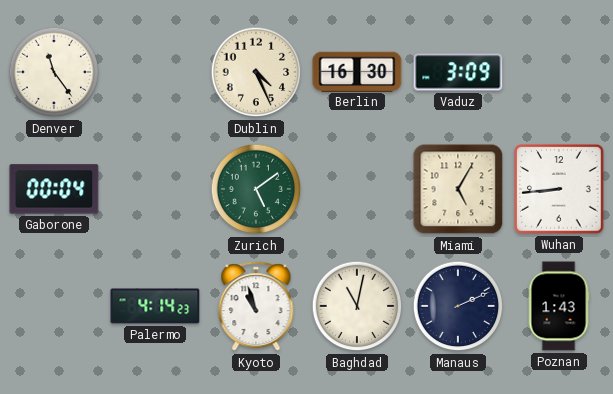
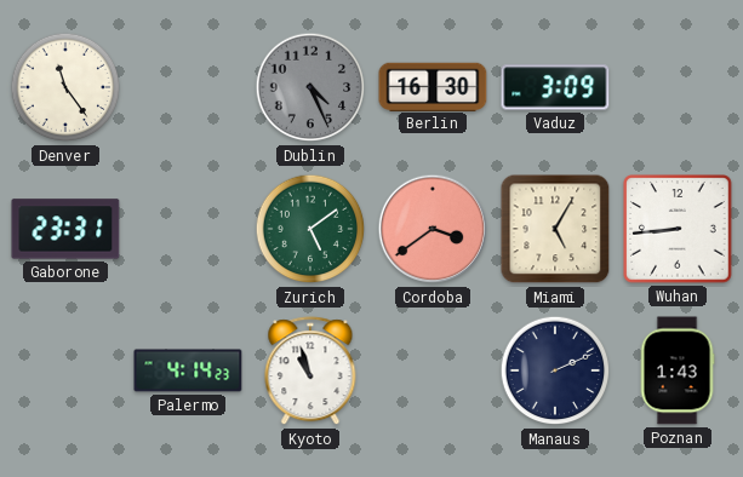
Dublin dial: cream -> grey (310, 87)
Gaborone: 00:04 -> 23:31 (65, 229)
Cordoba: none -> 3:39 (433, 229)
Baghdad: 11:02 -> none (357, 306)
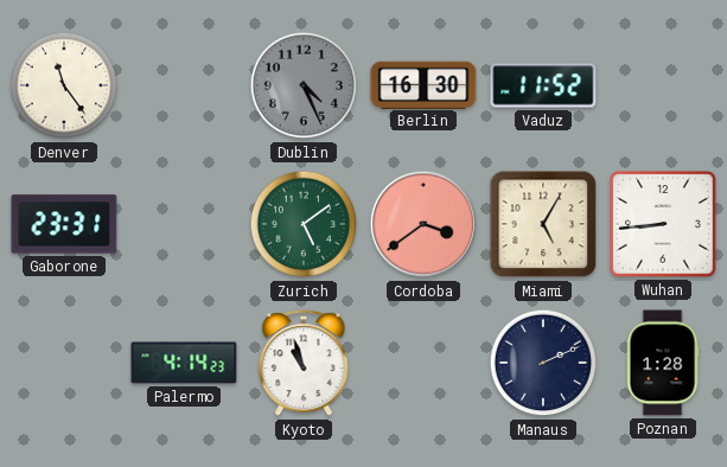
Vaduz: 3:09 -> 11:52 (543, 85)
Poznan: 1:43 -> 1:28 (663, 363)
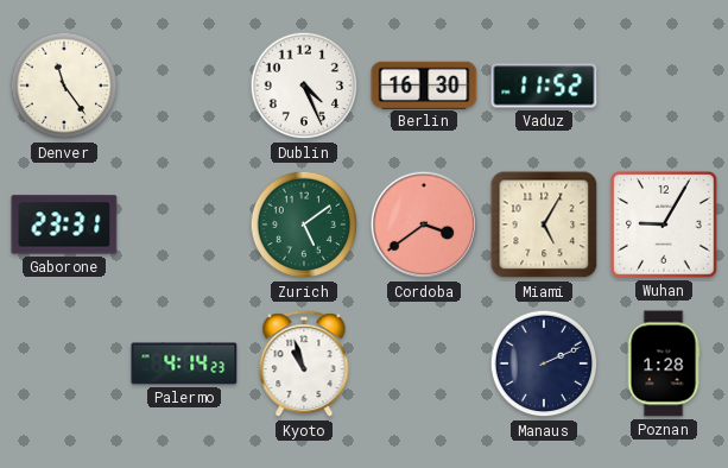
Dublin dial: grey -> white (304, 86)
Wuhan: 8:44 -> 9:05 (664, 224)
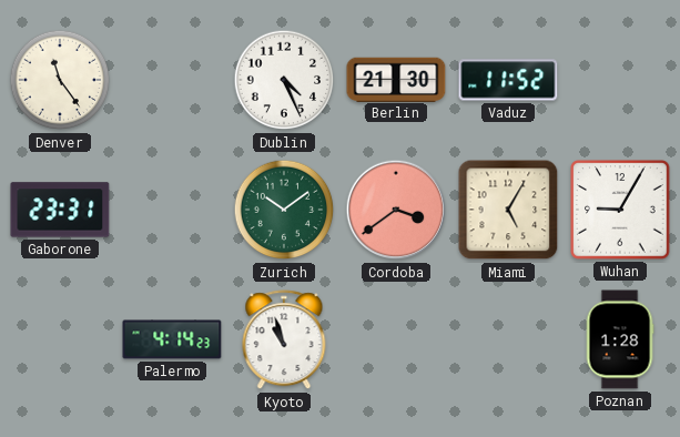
Berlin: 16:30 -> 21:30 (396, 79)
Zurich: 5:09 -> 10:09 (284, 210)
Manaus: 2:11 -> none (544, 363)
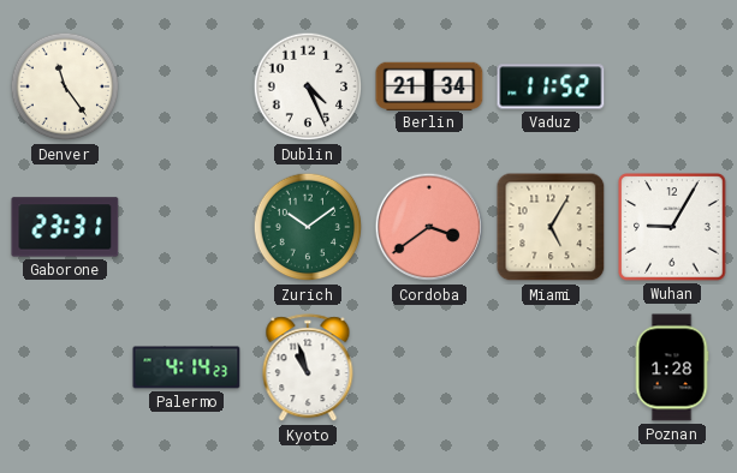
Berlin: 21:30 -> 21:34 (429, 85)
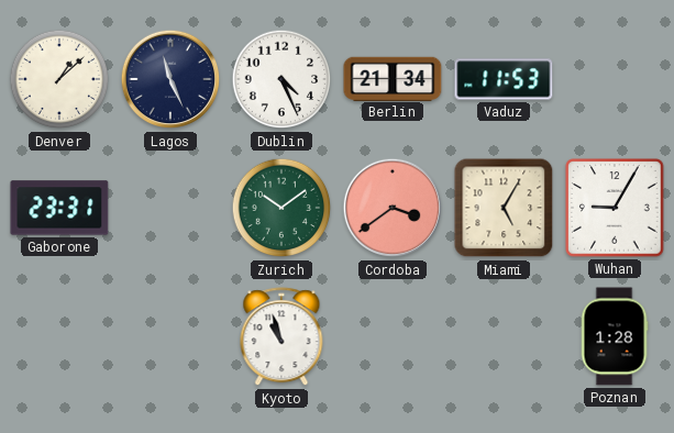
Denver: 11:24 -> 1:08 (59, 79)
Lagos: none -> 11:26 (170, 79)
Vaduz: 11:52 -> 11:53 (504, 79)
Palermo: 4:14 -> none (186, 367)
